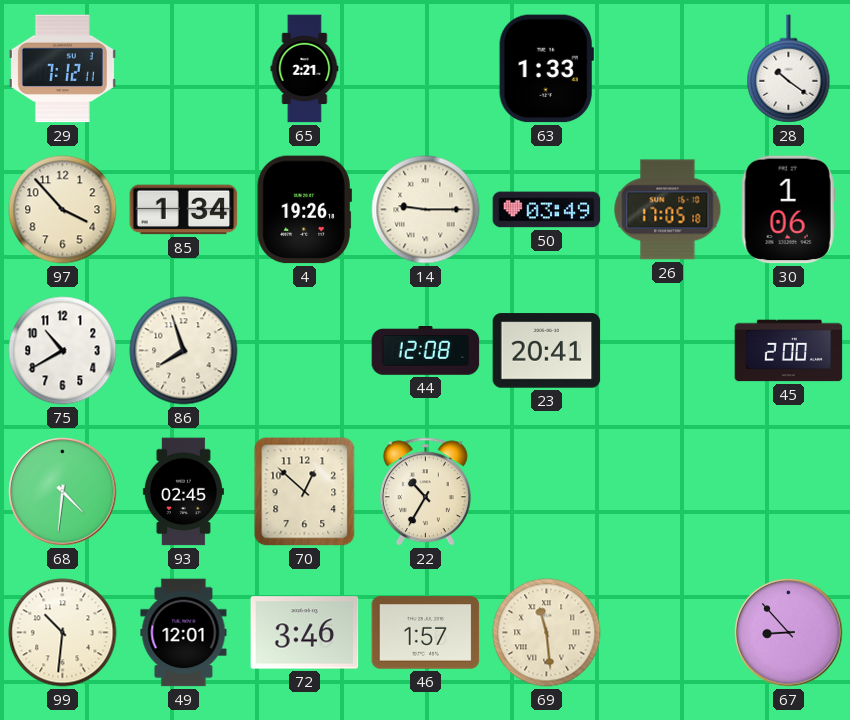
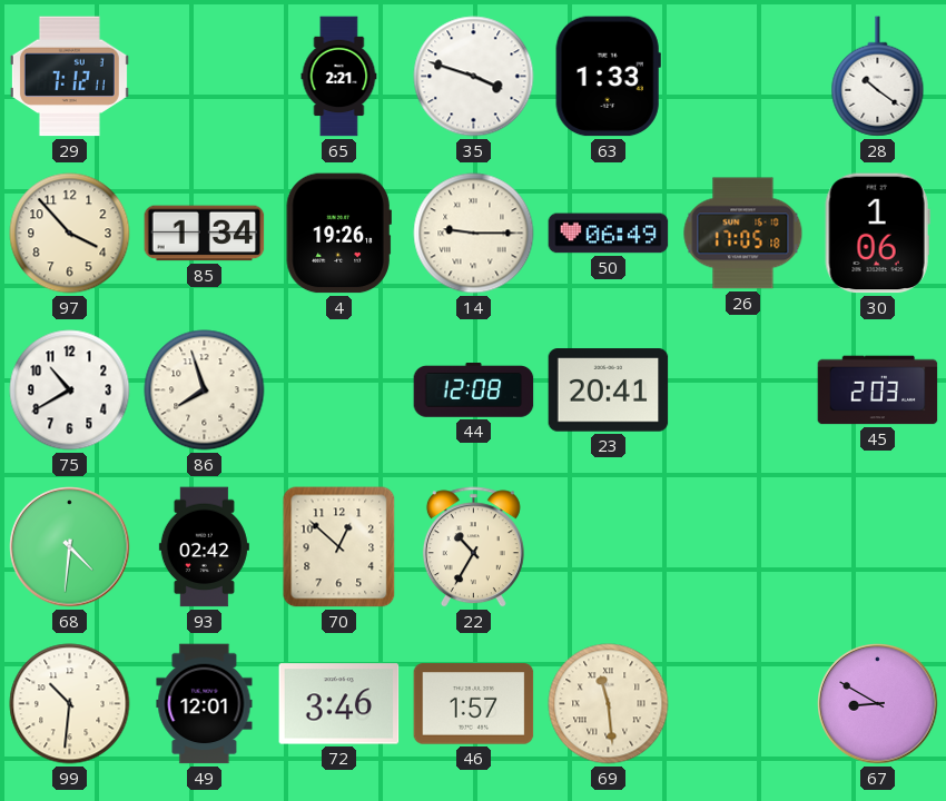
35: none -> 3:48 (474, 77)
50: 03:49 -> 06:49 (609, 234)
45: 2:00 -> 2:03 (878, 390)
93: 02:45 -> 02:42 (204, 547)
67: 8:53 -> 8:50 (878, 704)
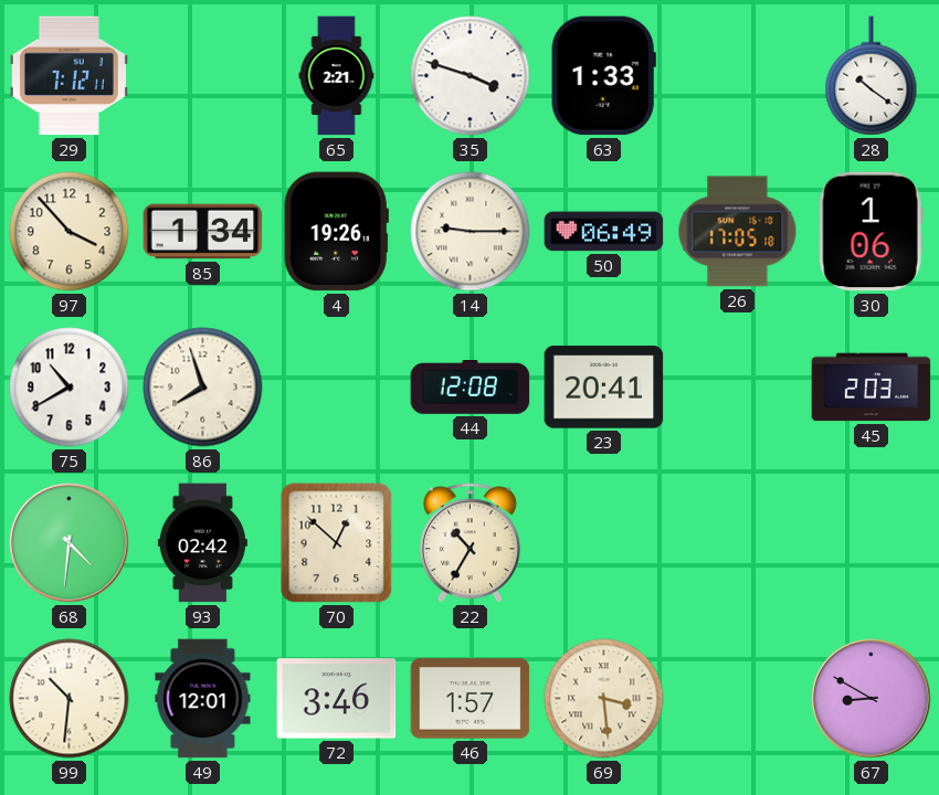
69: 11:29 -> 3:29 (604, 699)
